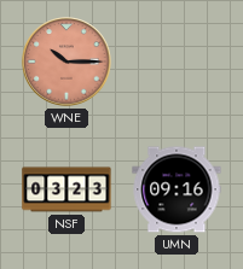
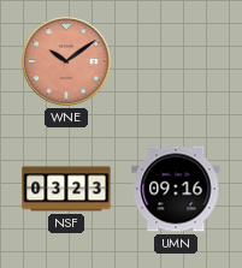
WNE: 10:15 -> 10:09 (66, 61)
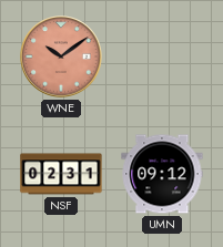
NSF: 03:23 -> 02:31 (61, 174)
UMN: 09:16 -> 09:12 (162, 174)
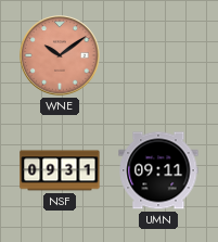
NSF: 02:31 -> 09:31 (60, 170)
UMN: 09:12 -> 09:11 (158, 170)
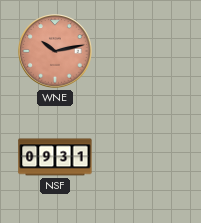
WNE: 10:09 -> 10:13 (55, 51)
UMN: 09:11 -> none (158, 170)
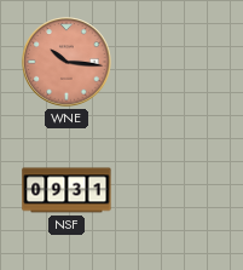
WNE: 10:13 -> 10:16 (66, 62)
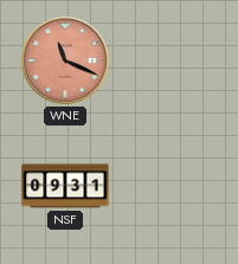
WNE: 10:16 -> 11:19 (65, 60)
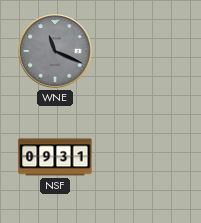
WNE dial: salmon -> grey (55, 51)
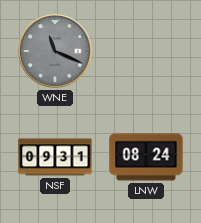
LNW: none -> 08:24 (146, 157)
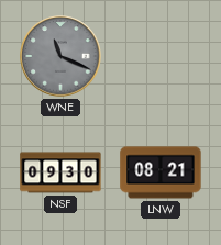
NSF: 09:31 -> 09:30 (60, 172)
LNW: 08:24 -> 08:21 (161, 172)
